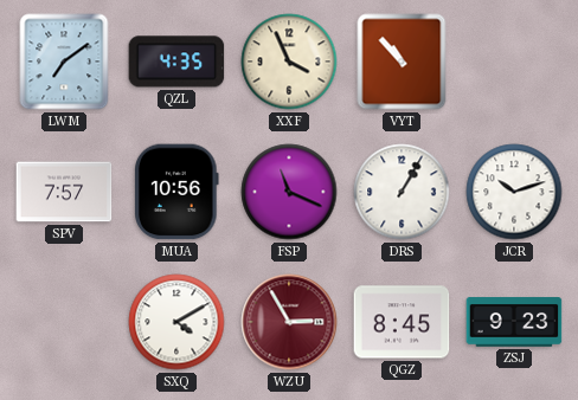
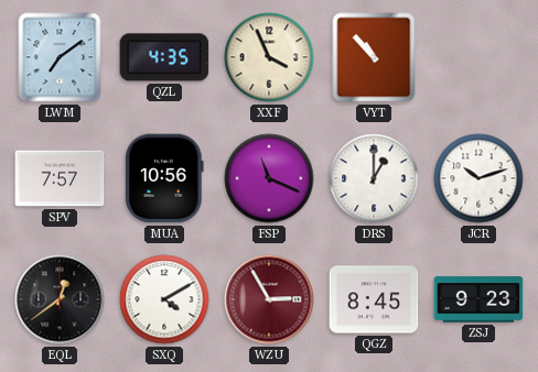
DRS: 1:05 -> 1:00 (374, 178)
EQL: none -> 12:39 (60, 299)
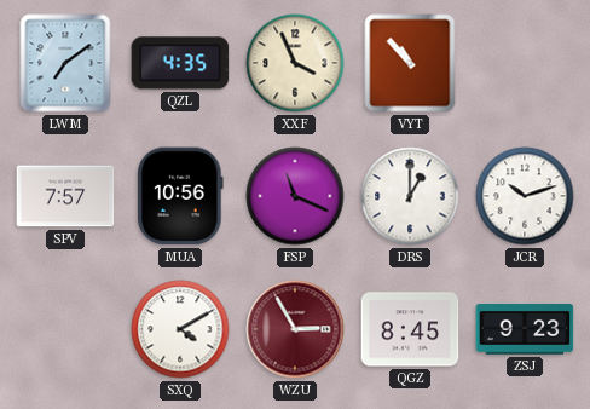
EQL: 12:39 -> none (60, 299)
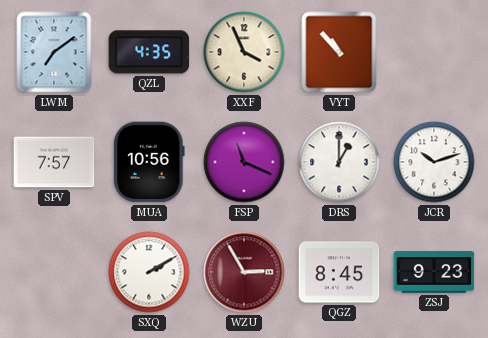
SXQ: 4:10 -> 2:10 (149, 272)
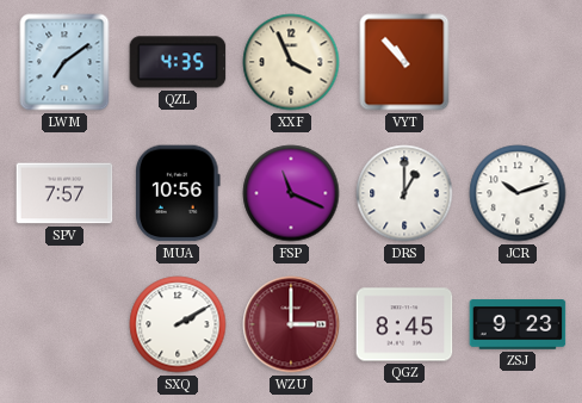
WZU: 2:55 -> 3:00 (291, 324)
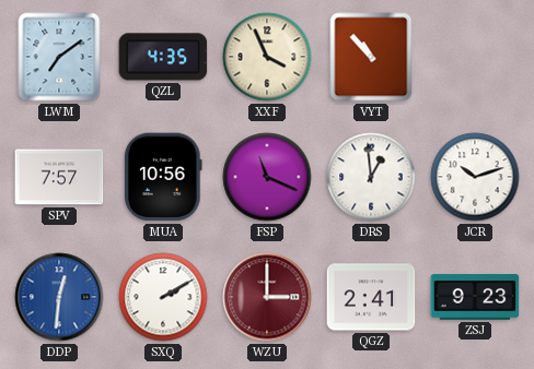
DRS: 1:00 -> 12:59 (371, 177)
DDP: none -> 12:31 (59, 297)
QGZ: 8:45 -> 2:41 (371, 297)
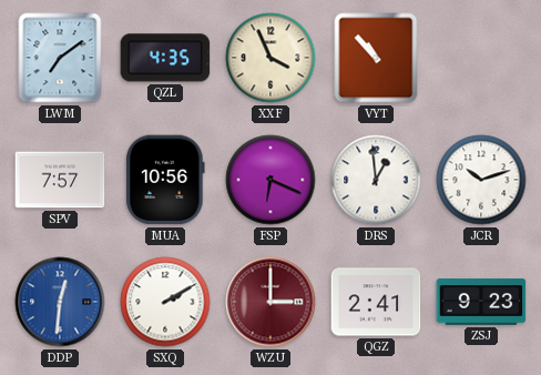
FSP: 11:19 -> 6:19 (270, 180)
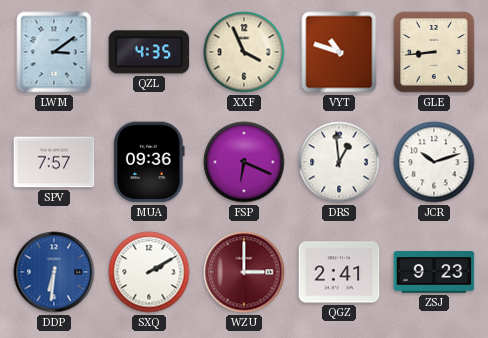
LWM: 7:09 -> 3:09 (54, 52)
VYT: 10:53 -> 10:48 (339, 52)
GLE: none -> 8:44 (434, 52)
MUA: 10:56 -> 09:36 (150, 162)
DDP: 12:31 -> 6:31 (54, 272)
